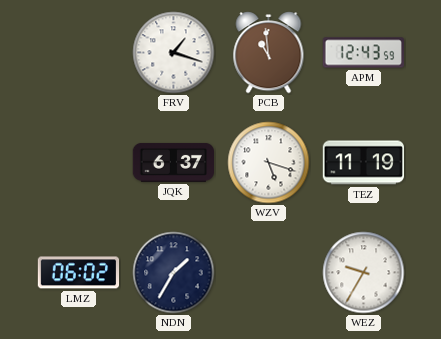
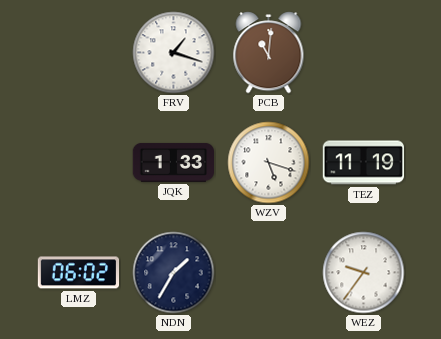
PCB: 10:59 -> 11:01 (269, 53)
APM: 12:43 -> none (363, 53)
JQK: 6:37 -> 1:33 (174, 162)
WEZ: 9:35 -> 9:36 (364, 273)
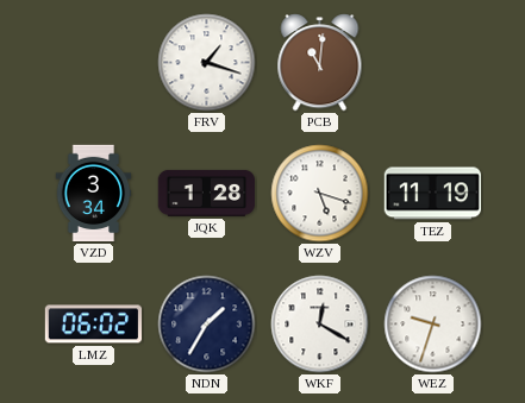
VZD: none -> 3:34 (94, 194)
JQK: 1:33 -> 1:28 (207, 193)
WKF: none -> 12:20 (320, 325)
WEZ: 9:36 -> 9:33 (433, 325)
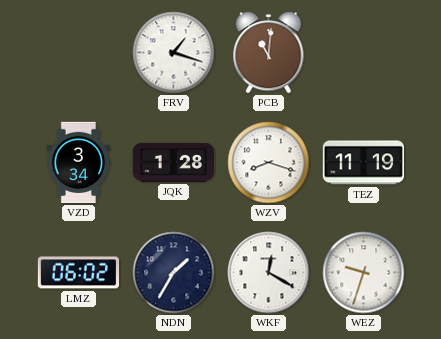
WZV: 5:18 -> 8:18 (269, 163)
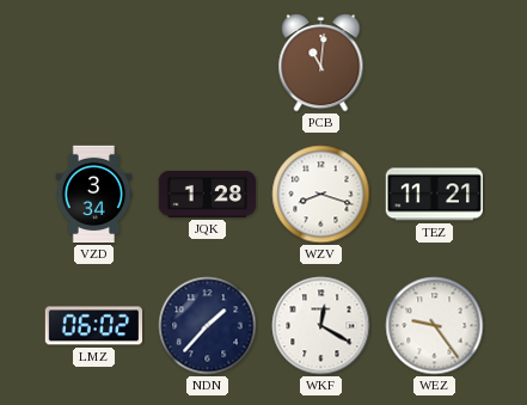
FRV: 1:18 -> none (174, 53)
TEZ: 11:19 -> 11:21 (434, 195)
NDN: 1:35 -> 1:37 (208, 326)
WEZ: 9:33 -> 9:24 (435, 326)
